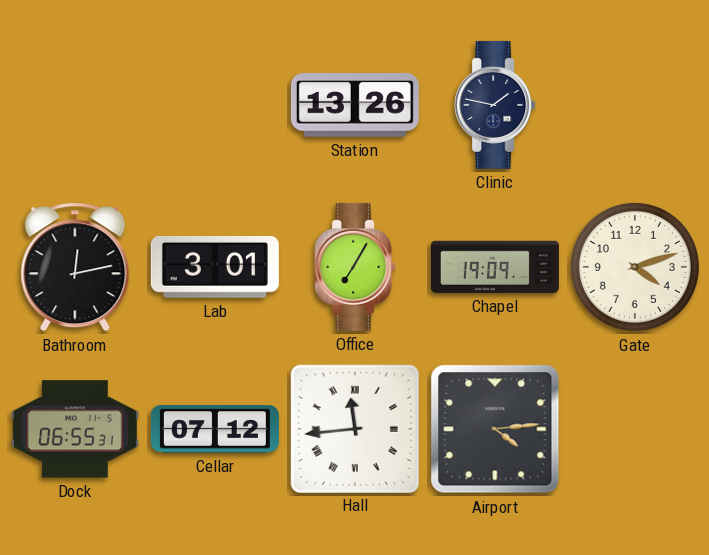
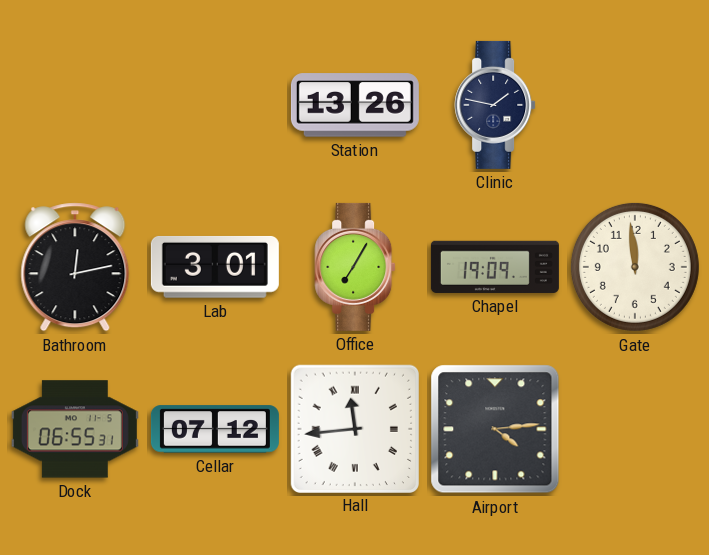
Gate: 4:12 -> 11:59 (635, 267)
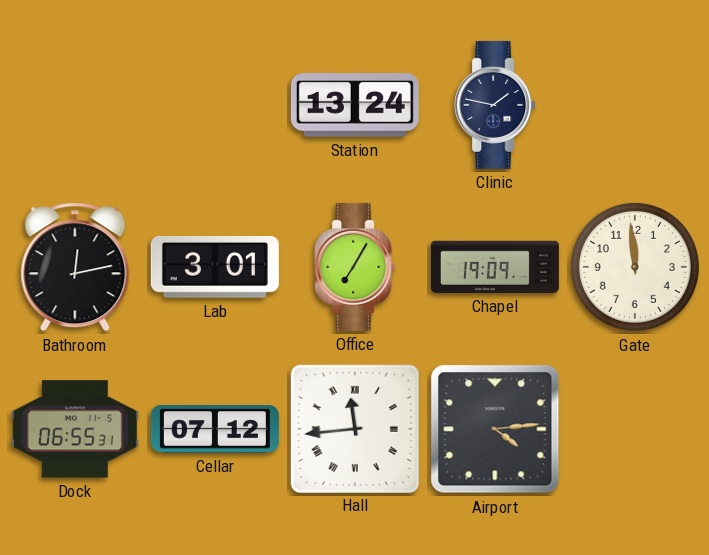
Station: 13:26 -> 13:24 (355, 105)
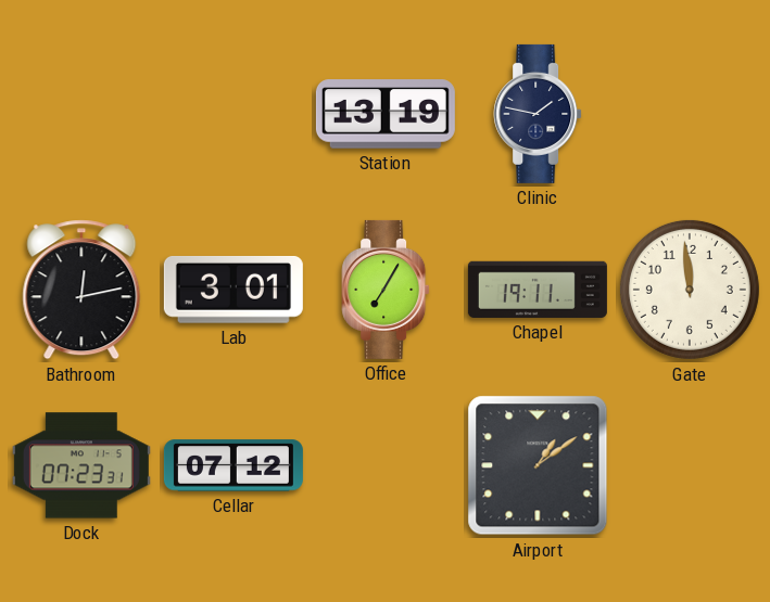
Station: 13:24 -> 13:19 (386, 114)
Chapel: 19:09 -> 19:11 (538, 290)
Dock: 06:55 -> 07:23 (81, 465)
Hall: 11:44 -> none (354, 428)
Airport: 4:14 -> 1:09 (538, 465)
